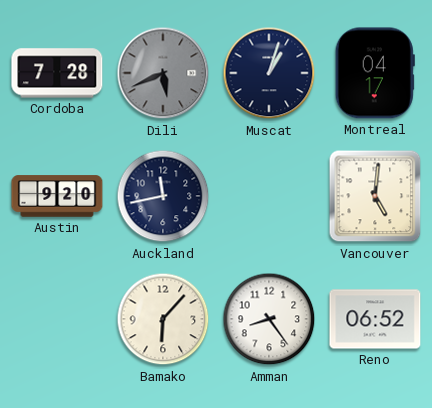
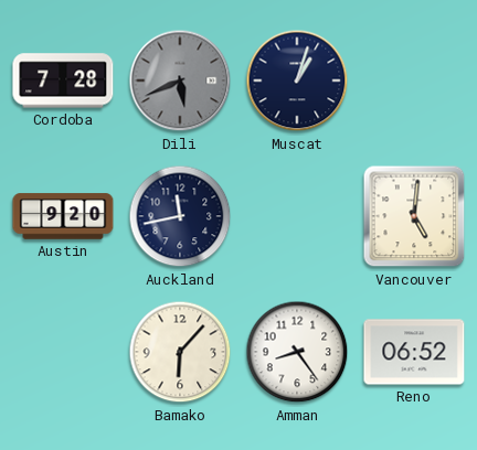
Montreal: 04:17 -> none (375, 73)
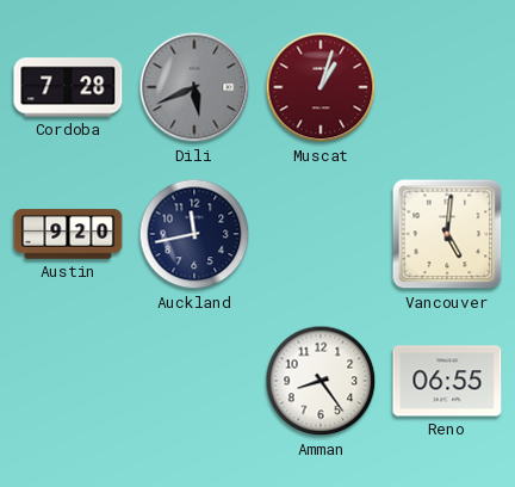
Muscat dial: navy -> burgundy (321, 87)
Bamako: 6:07 -> none (180, 352)
Reno: 06:52 -> 06:55 (447, 381)
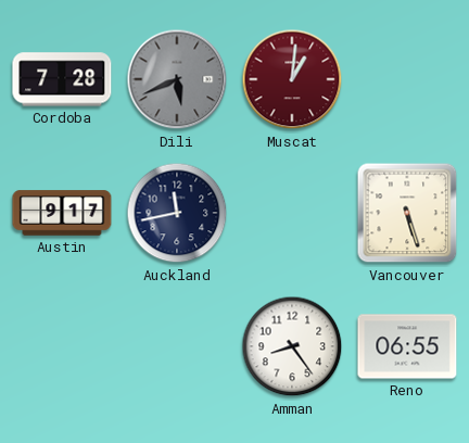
Muscat: 1:03 -> 1:01 (292, 79)
Austin: 9:20 -> 9:17 (62, 213)
Vancouver: 5:01 -> 5:27 (407, 213)
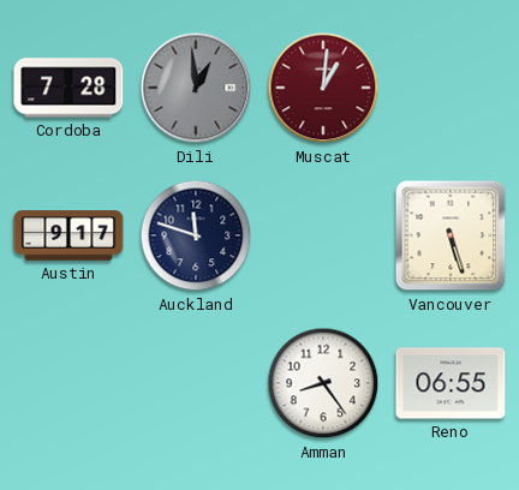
Dili: 5:41 -> 12:59 (196, 88)
Auckland: 11:43 -> 11:48 (196, 235)
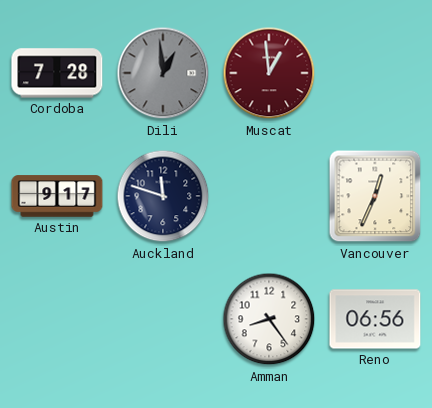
Muscat: 1:01 -> 12:59 (269, 73)
Vancouver: 5:27 -> 12:34 (375, 196)
Reno: 06:55 -> 06:56 (375, 319)
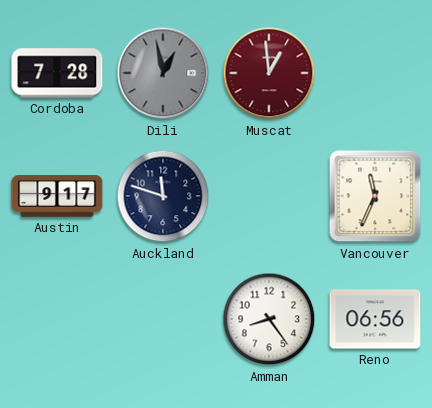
Dili: 12:59 -> 12:58 (163, 73)
Vancouver: 12:34 -> 11:34 (375, 196)
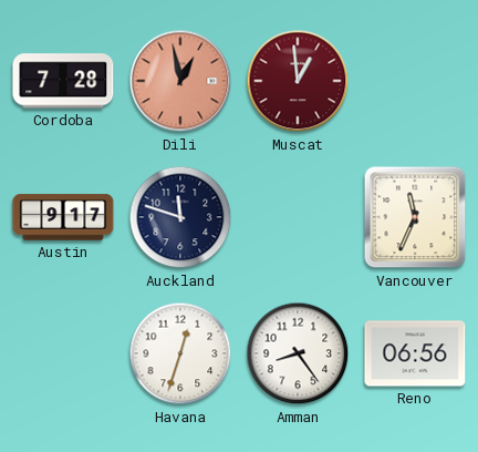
Dili dial: grey -> salmon (180, 81)
Havana: none -> 12:33 (180, 353)
